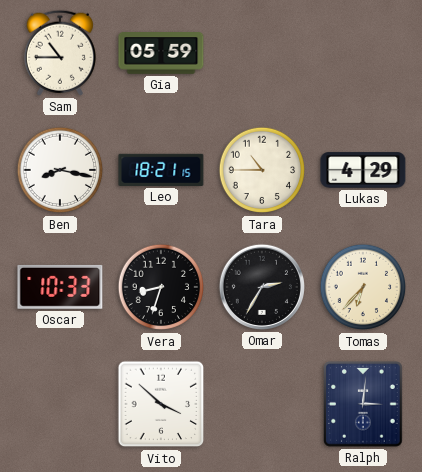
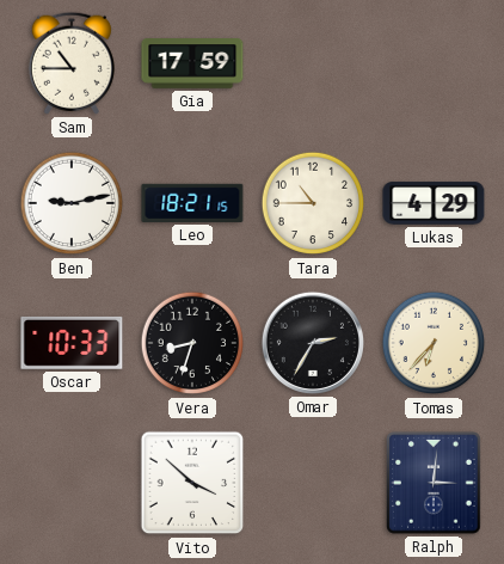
Gia: 05:59 -> 17:59 (192, 65)
Ben: 8:17 -> 9:13 (72, 203)
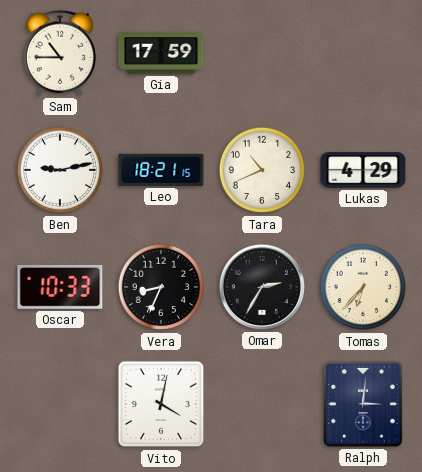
Tara: 10:45 -> 10:41 (262, 170)
Vera: 8:33 -> 8:34 (161, 287)
Vito: 3:52 -> 4:02 (161, 404)
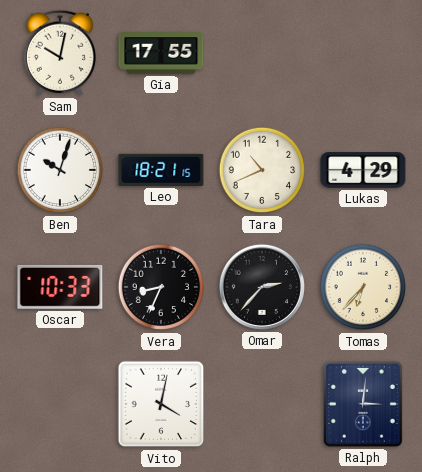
Sam: 10:45 -> 10:02 (60, 53)
Gia: 17:59 -> 17:55 (161, 54)
Ben: 9:13 -> 10:03 (60, 170)
Omar: 2:35 -> 2:37 (262, 287)
